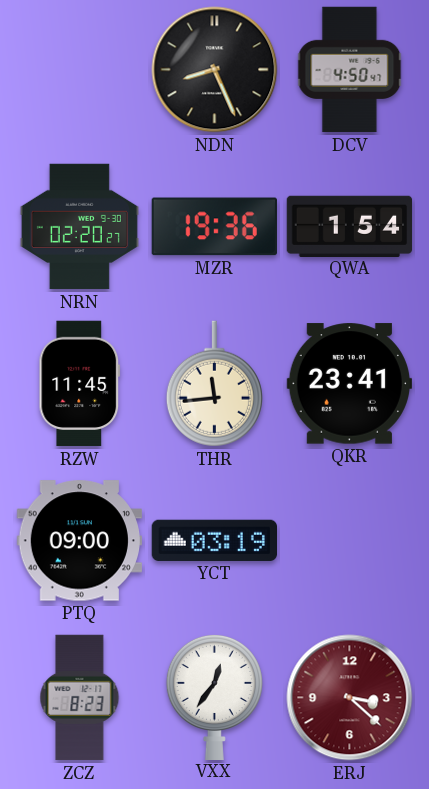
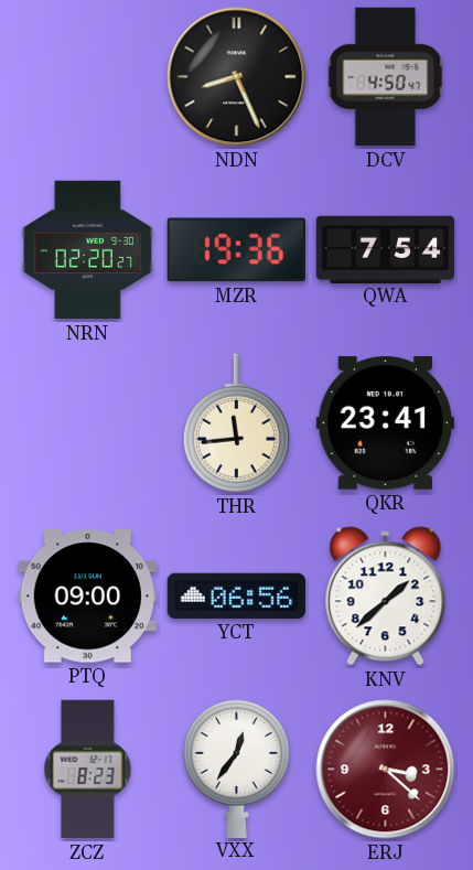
QWA: 1:54 -> 7:54 (386, 249)
RZW: 11:45 -> none (80, 384)
YCT: 03:19 -> 06:56 (236, 595)
KNV: none -> 1:38 (386, 597)
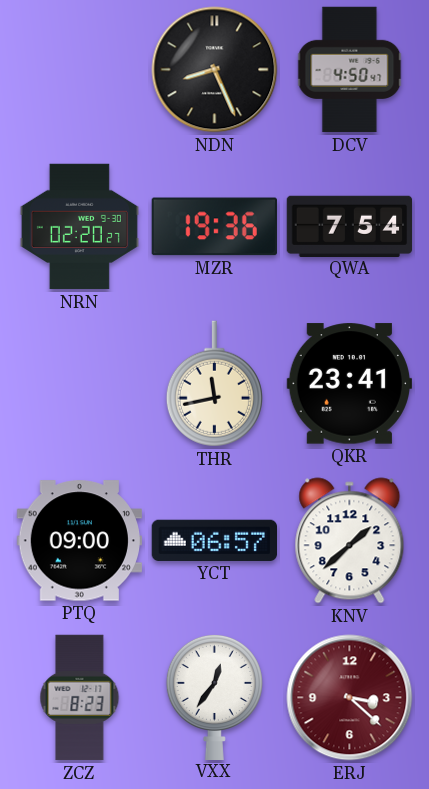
THR: 11:44 -> 11:43 (214, 384)
YCT: 06:56 -> 06:57 (214, 540)
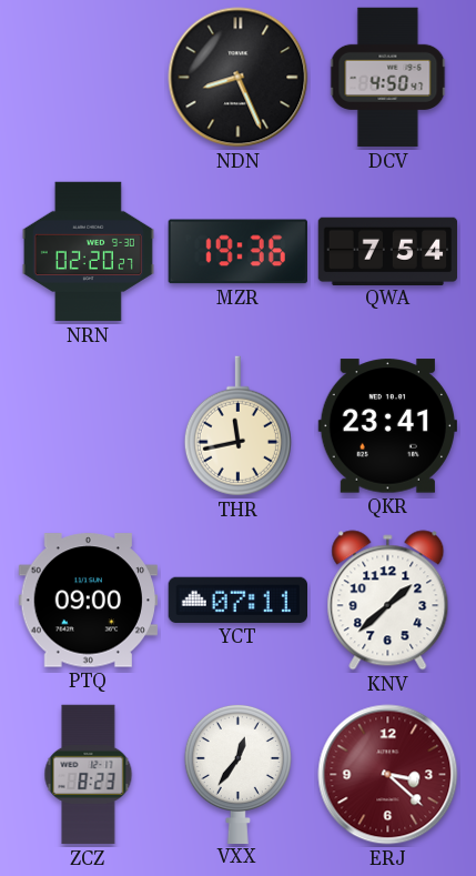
YCT: 06:57 -> 07:11 (237, 600)
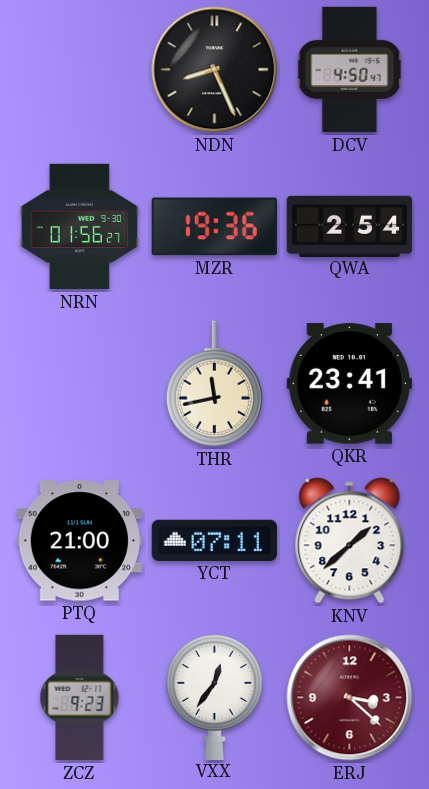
NRN: 02:20 -> 01:56 (79, 227)
QWA: 7:54 -> 2:54 (350, 226)
PTQ: 09:00 -> 21:00 (79, 541)
ZCZ: 8:23 -> 9:23 (80, 698)
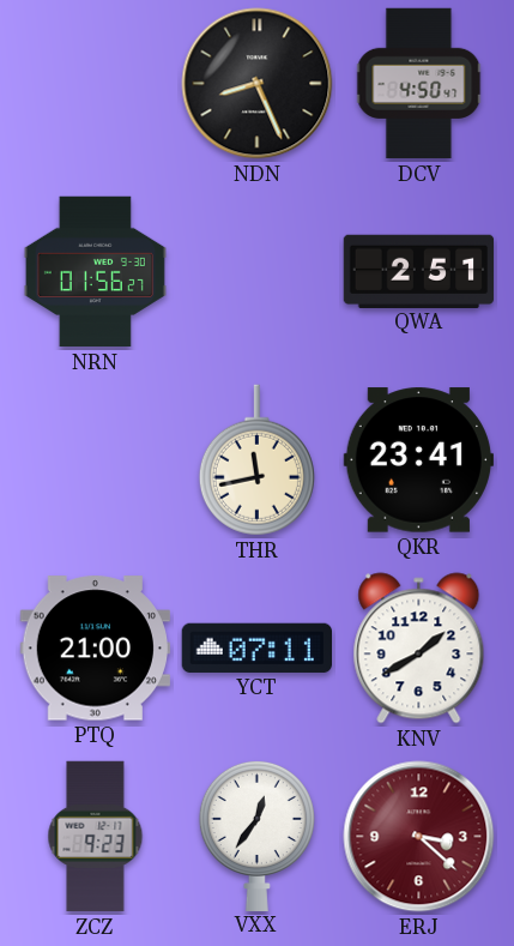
MZR: 19:36 -> none (214, 227)
QWA: 2:54 -> 2:51 (419, 271)
KNV: 1:38 -> 1:40 (419, 649)
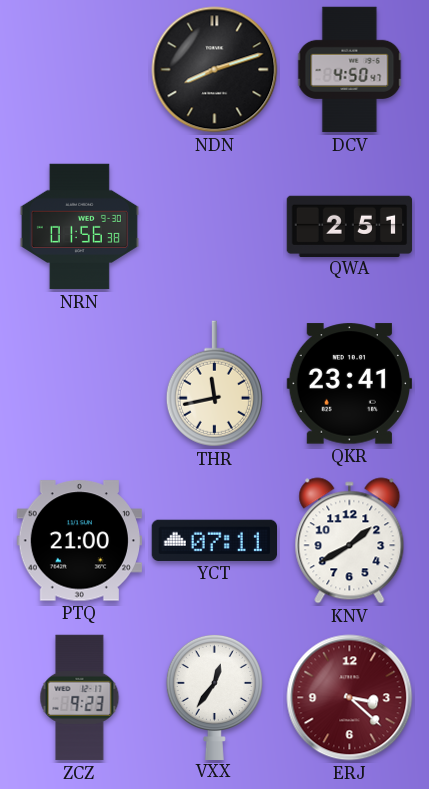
NDN: 8:26 -> 8:12 (215, 70)
NRN: 01:56:27 -> 01:56:38 (79, 227)
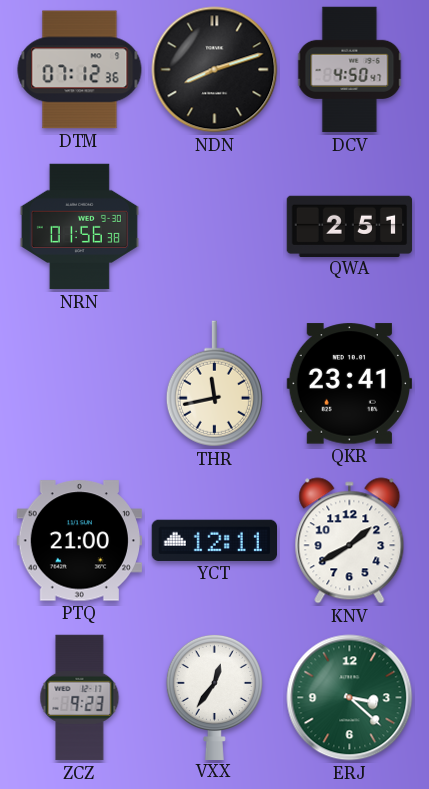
DTM: none -> 07:12 (80, 70)
YCT: 07:11 -> 12:11 (214, 540)
ERJ dial: burgundy -> green (350, 698)
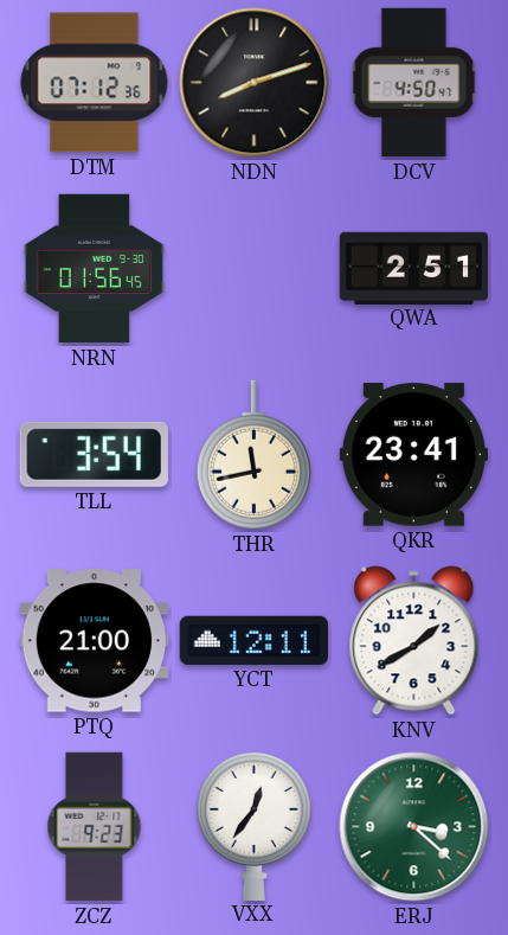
NRN: 01:56:38 -> 01:56:45 (94, 269)
TLL: none -> 3:54 (94, 454)
